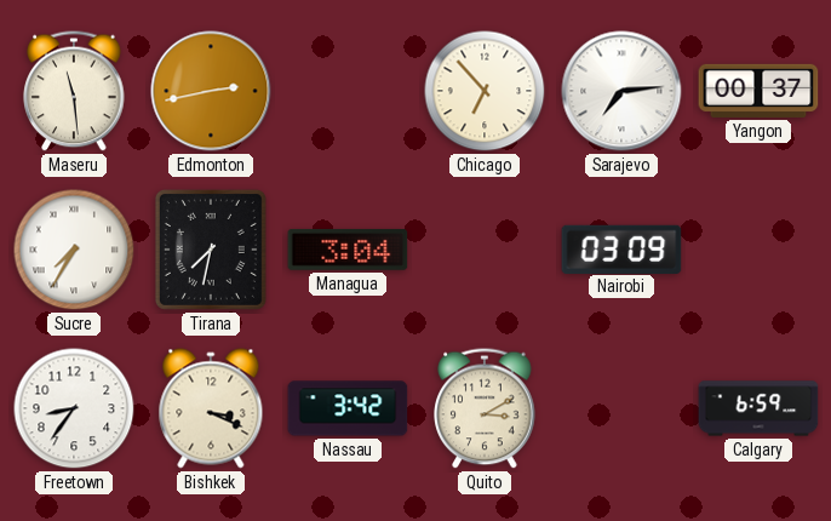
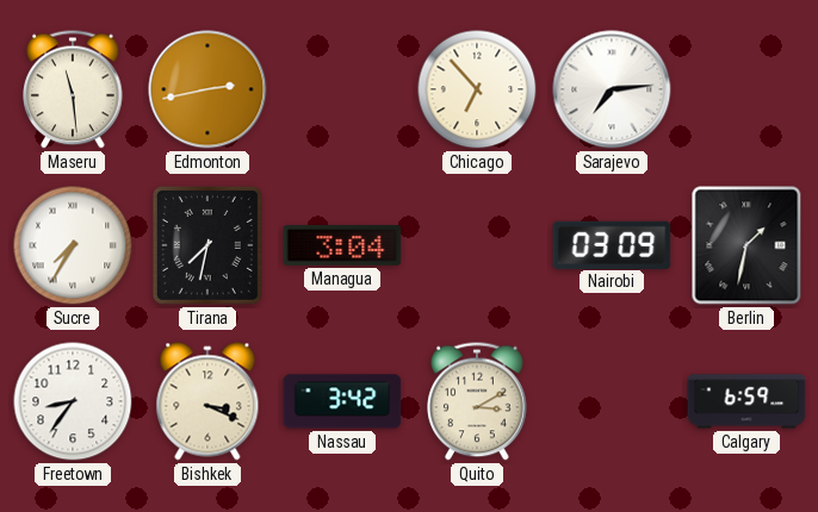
Yangon: 00:37 -> none (758, 91)
Berlin: none -> 1:32 (746, 245)
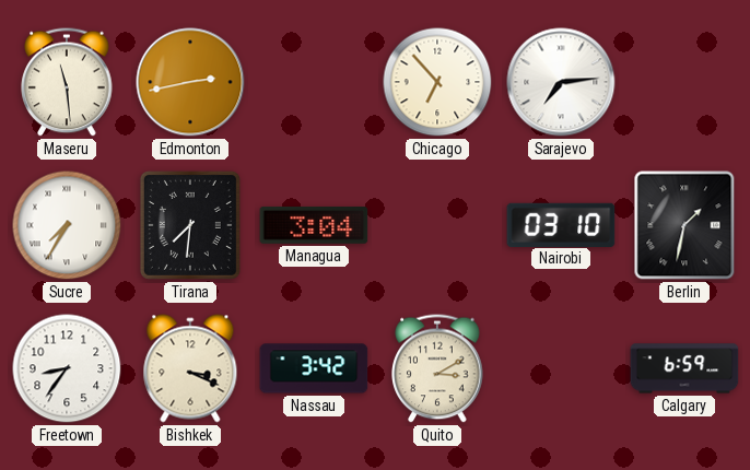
Tirana: 7:32 -> 7:31 (190, 225)
Nairobi: 03:09 -> 03:10 (561, 224)
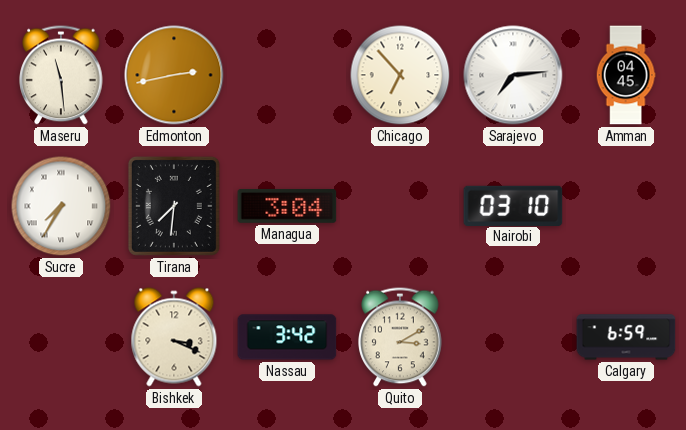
Amman: none -> 04:45 (626, 75)
Berlin: 1:32 -> none (684, 225)
Freetown: 8:36 -> none (67, 368)
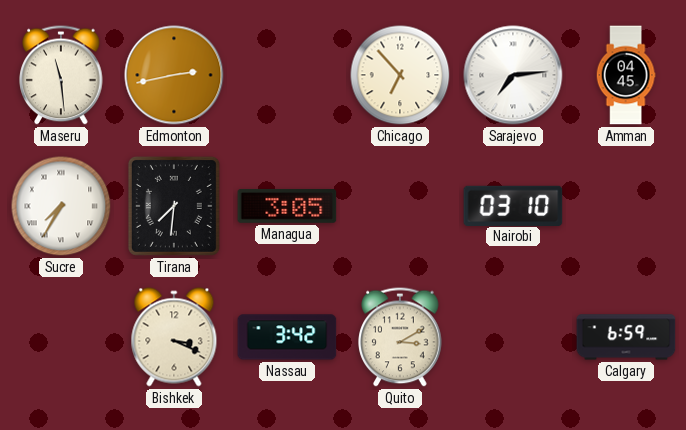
Managua: 3:04 -> 3:05 (287, 207)
